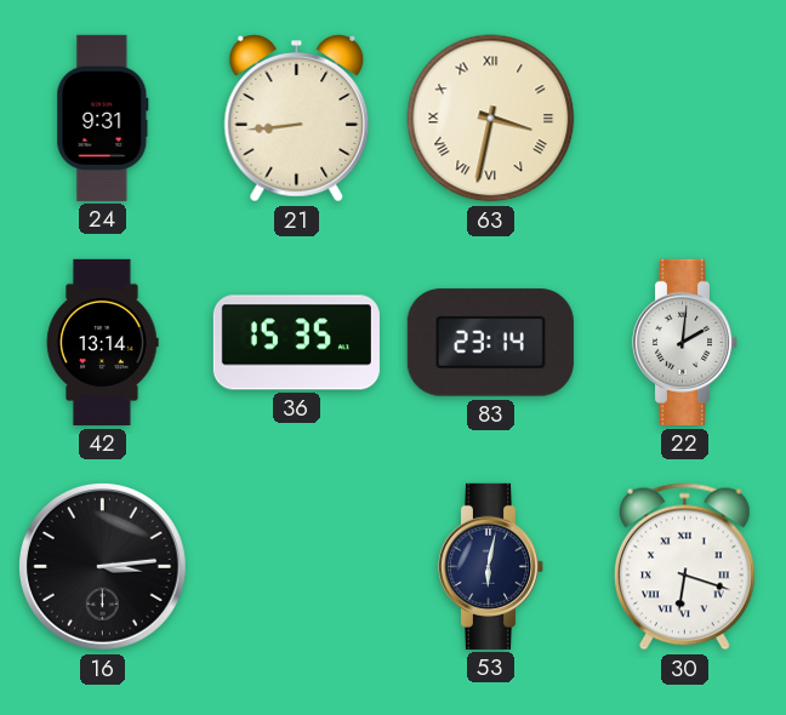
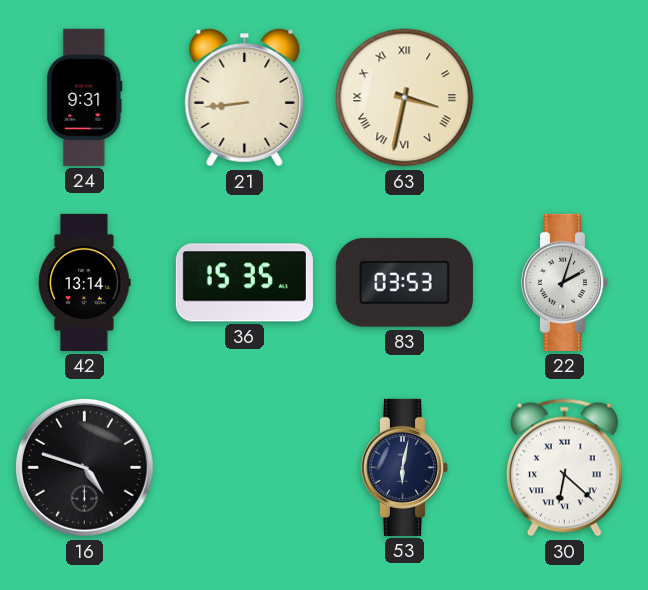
83: 23:14 -> 03:53 (404, 283)
22: 2:01 -> 2:03 (565, 282)
16: 3:14 -> 4:48 (84, 467)
30: 6:18 -> 6:22 (564, 468)
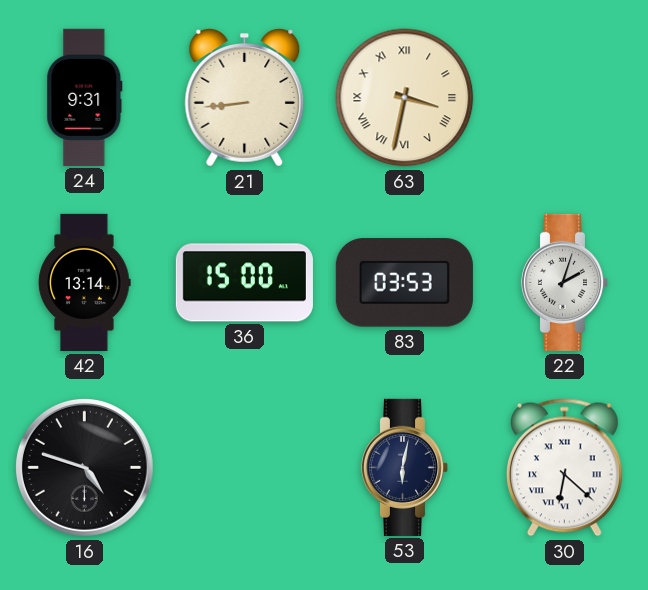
36: 15:35 -> 15:00 (244, 283)
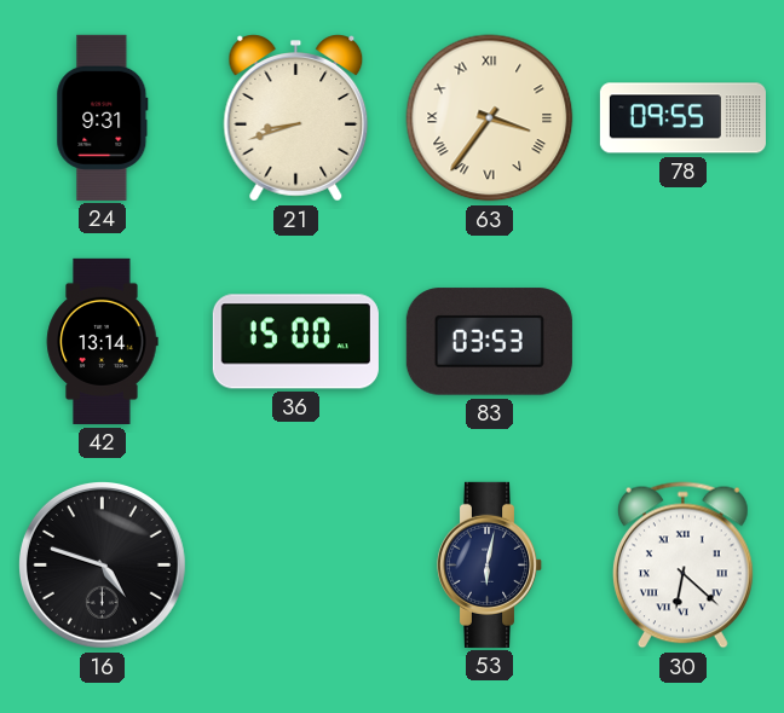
21: 8:44 -> 8:42 (296, 118)
63: 3:32 -> 3:36 (490, 118)
78: none -> 09:55 (682, 118)
22: 2:03 -> none (565, 282)
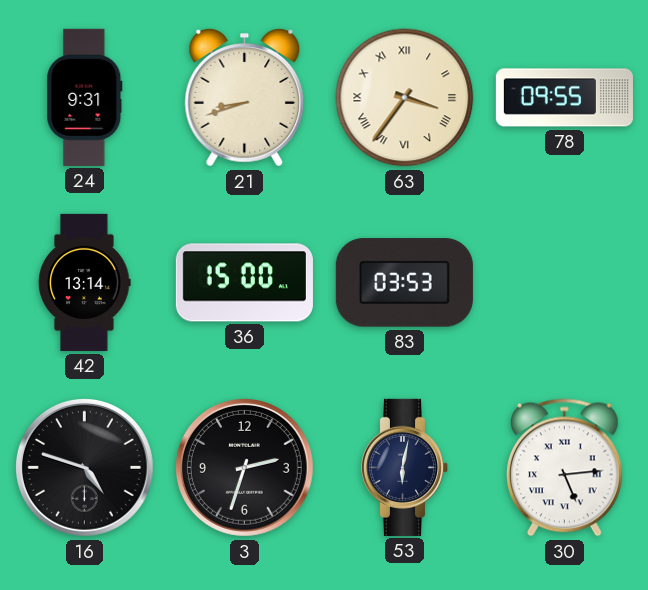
3: none -> 2:33 (244, 467)
30: 6:22 -> 5:14 (564, 468)
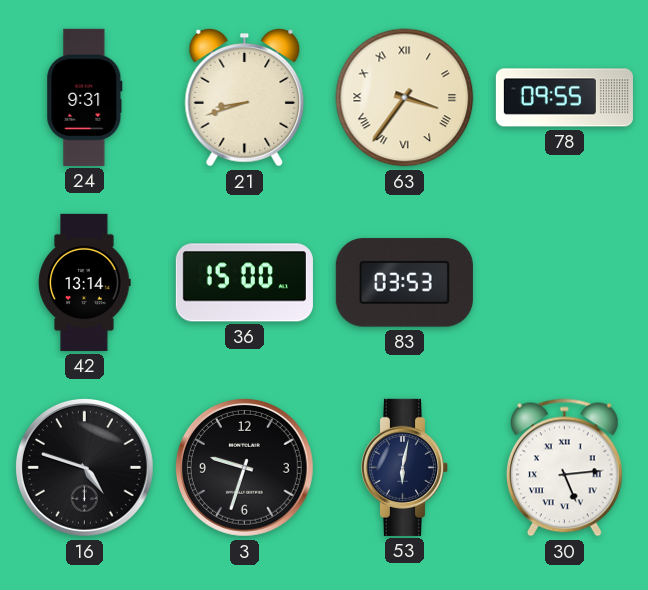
3: 2:33 -> 9:33 (244, 467)
